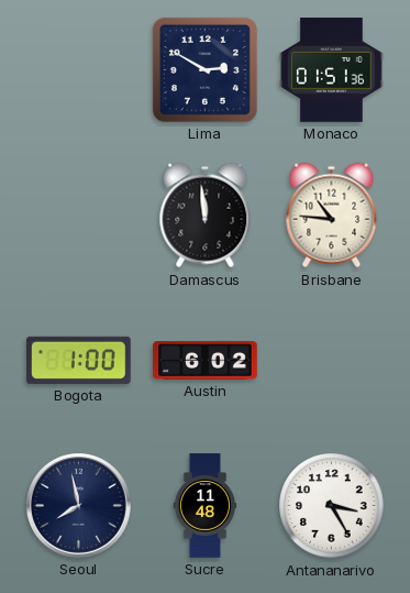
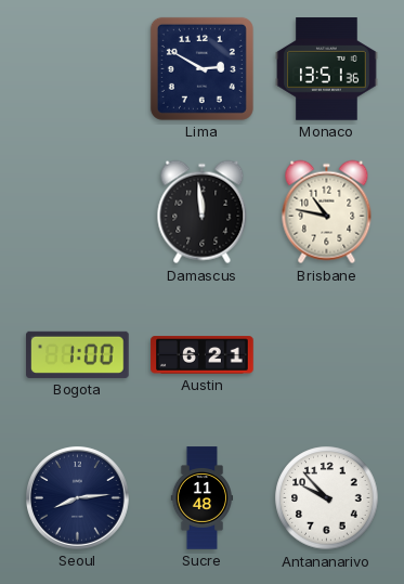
Monaco: 01:51 -> 13:51 (327, 69)
Brisbane: 10:46 -> 10:47 (327, 212)
Austin: 6:02 -> 6:21 (203, 355)
Seoul: 7:58 -> 8:14 (78, 498)
Antananarivo: 3:25 -> 9:53 (327, 498)
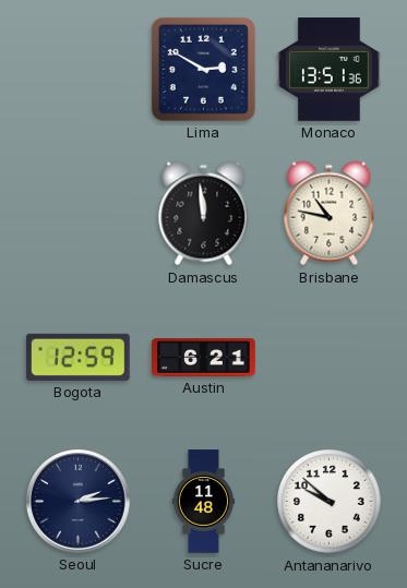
Bogota: 1:00 -> 12:59 (79, 357)
Seoul: 8:14 -> 2:14 (79, 502)
Antananarivo: 9:53 -> 9:52 (330, 502)
